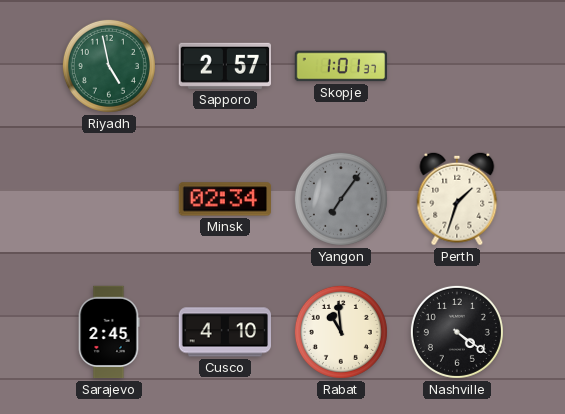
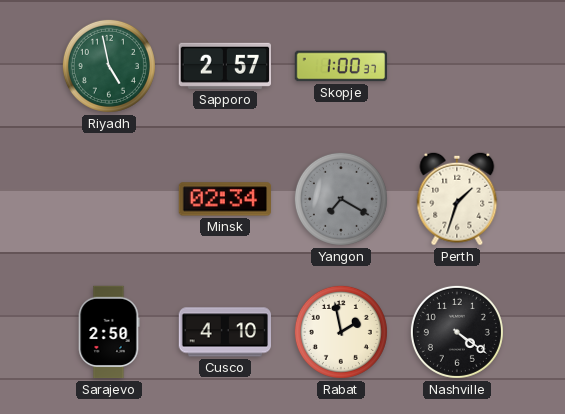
Skopje: 1:01 -> 1:00 (341, 66)
Yangon: 7:06 -> 7:20 (341, 199)
Sarajevo: 2:45 -> 2:50 (109, 332)
Rabat: 10:59 -> 1:58 (341, 332)
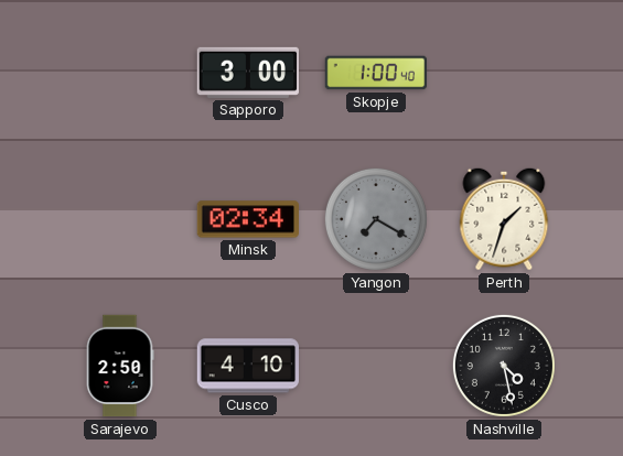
Riyadh: 4:58 -> none (109, 66)
Sapporo: 2:57 -> 3:00 (247, 73)
Skopje: 1:00:37 -> 1:00:40 (376, 73)
Rabat: 1:58 -> none (341, 332)
Nashville: 4:21 -> 4:28 (504, 366)
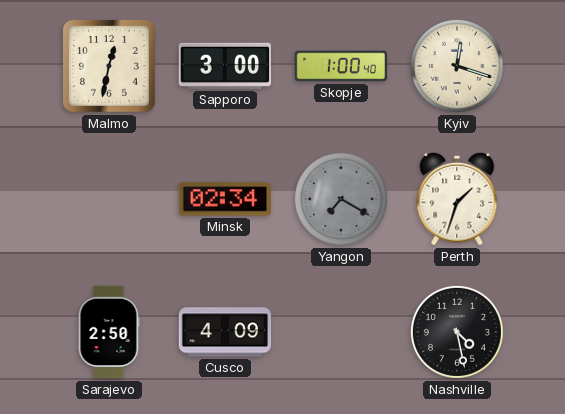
Malmo: none -> 12:32 (110, 67)
Kyiv: none -> 12:18 (457, 66)
Cusco: 4:10 -> 4:09 (225, 332)
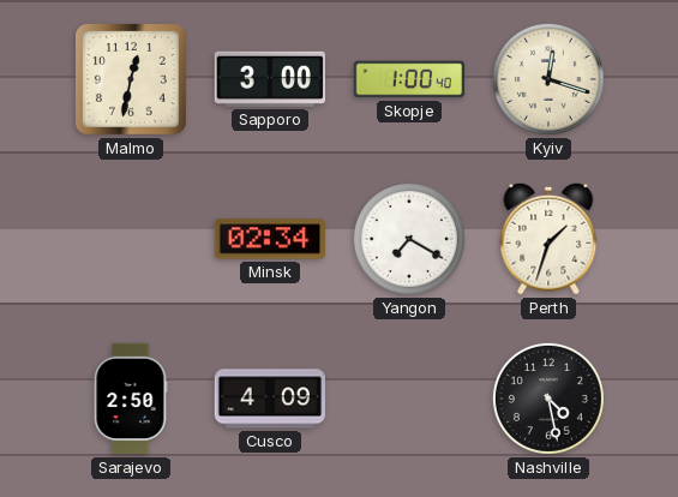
Yangon dial: grey -> white (409, 239)
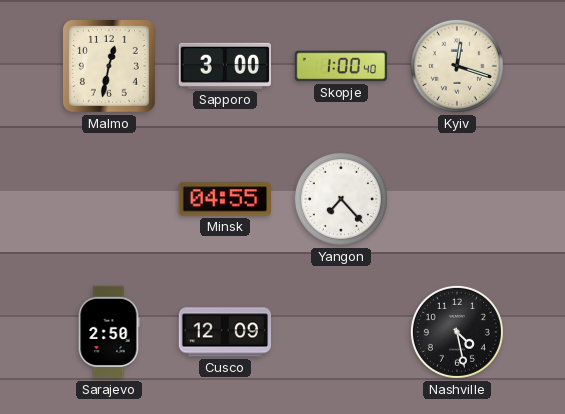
Minsk: 02:34 -> 04:55 (224, 199)
Yangon: 7:20 -> 7:23 (341, 199)
Perth: 1:33 -> none (548, 239)
Cusco: 4:09 -> 12:09 (225, 332)
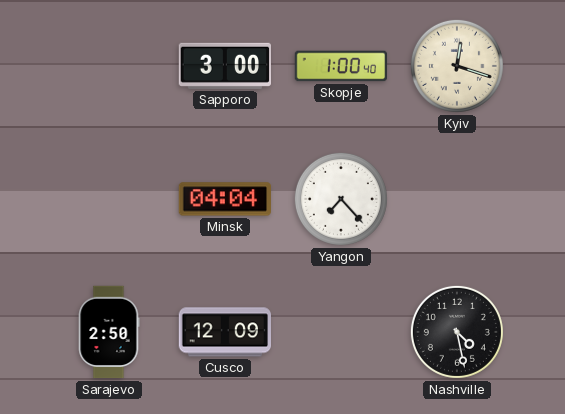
Malmo: 12:32 -> none (110, 67)
Minsk: 04:55 -> 04:04 (224, 199)
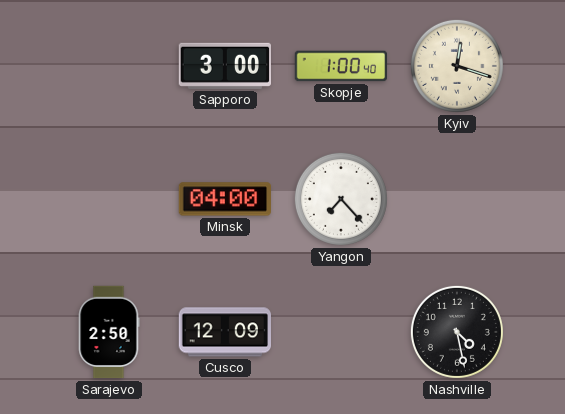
Minsk: 04:04 -> 04:00 (224, 199)
